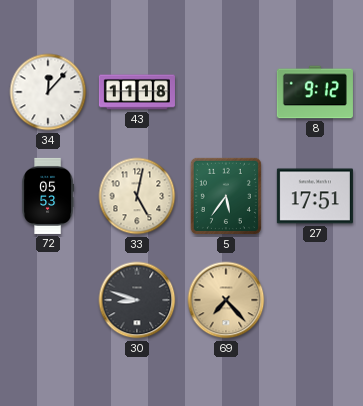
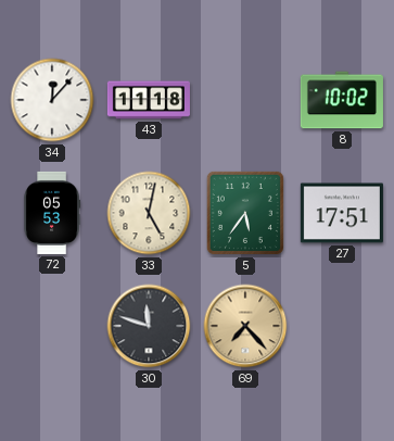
8: 9:12 -> 10:02 (342, 100)
30: 8:48 -> 11:48 (149, 326)
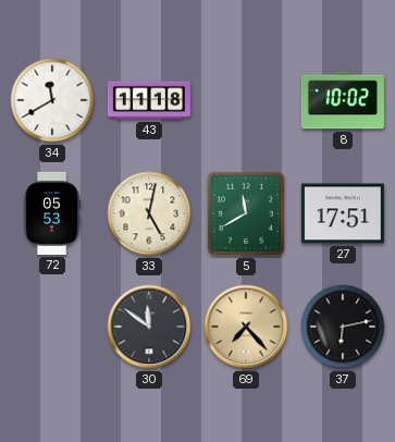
34: 12:07 -> 11:40 (52, 100)
5: 5:36 -> 11:40 (246, 213)
30: 11:48 -> 11:51 (149, 327)
37: none -> 6:13 (343, 327)
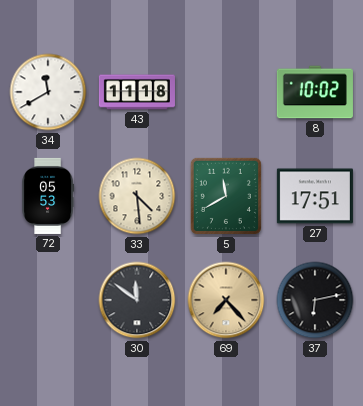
33: 5:02 -> 4:29 (137, 196)
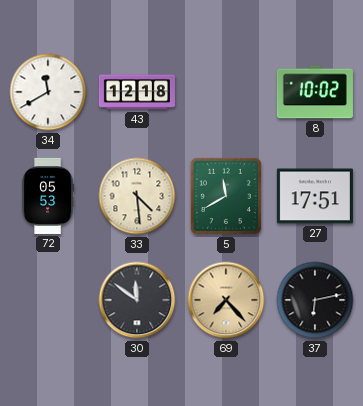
43: 11:18 -> 12:18 (137, 92)
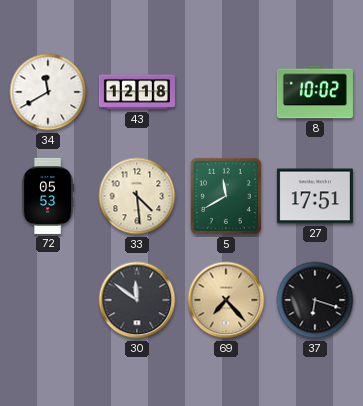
37: 6:13 -> 6:18 (315, 300)
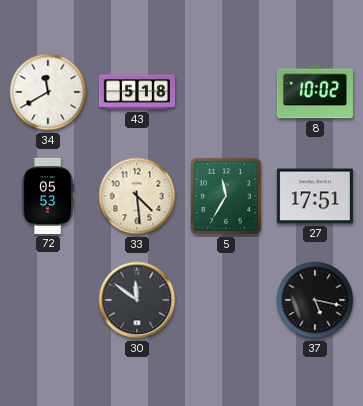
43: 12:18 -> 5:18 (137, 92)
5: 11:40 -> 11:35 (226, 196)
69: 7:23 -> none (226, 300)
37: 6:18 -> 5:17 (315, 300)
